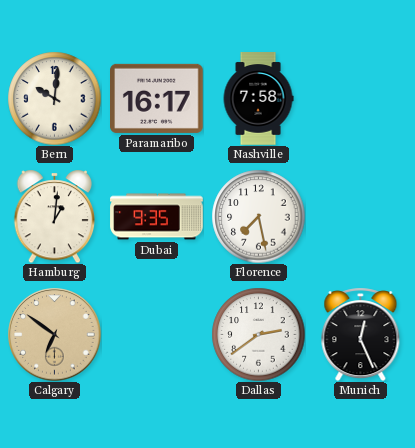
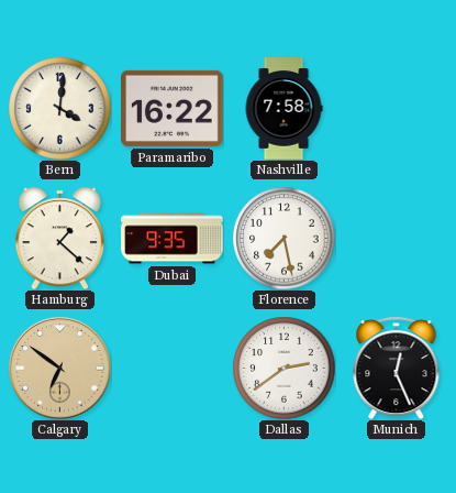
Bern: 10:01 -> 4:01 (59, 108)
Paramaribo: 16:17 -> 16:22 (173, 108)
Hamburg: 1:01 -> 1:22 (60, 238)
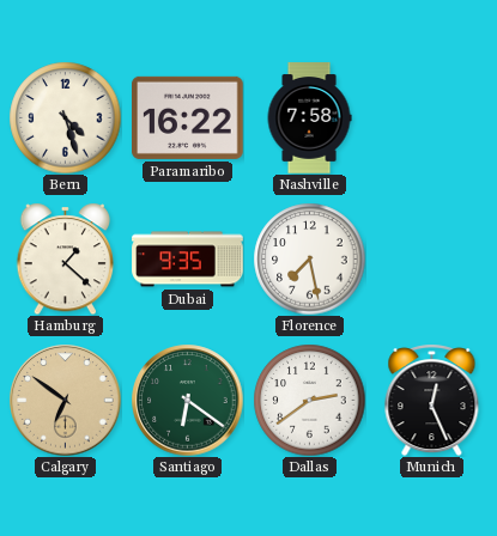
Bern: 4:01 -> 4:27 (65, 117)
Santiago: none -> 6:21 (187, 400)
